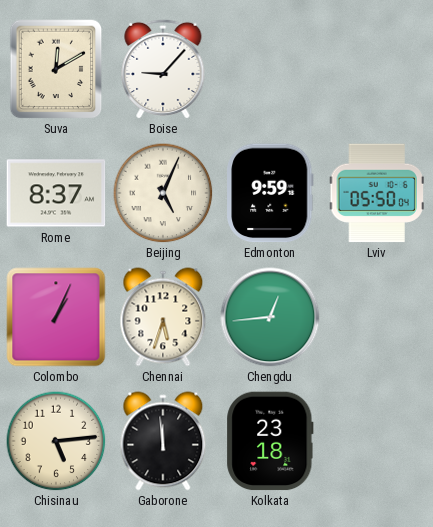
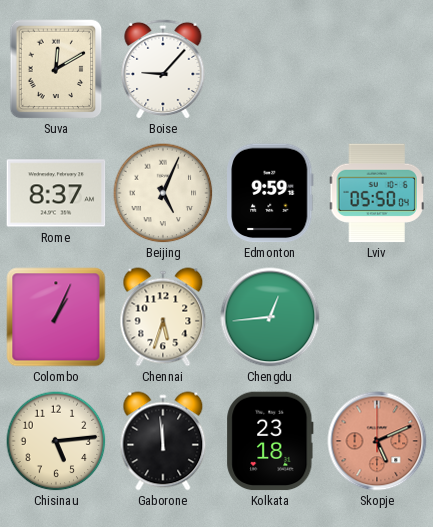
Skopje: none -> 5:11 (377, 441)
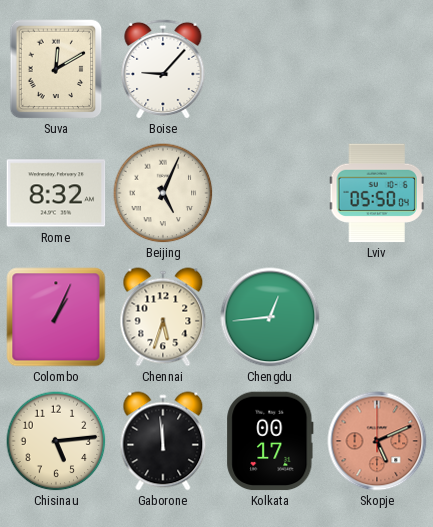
Rome: 8:37 -> 8:32 (56, 193)
Edmonton: 9:59 -> none (270, 193)
Kolkata: 23:18 -> 00:17 (270, 441)
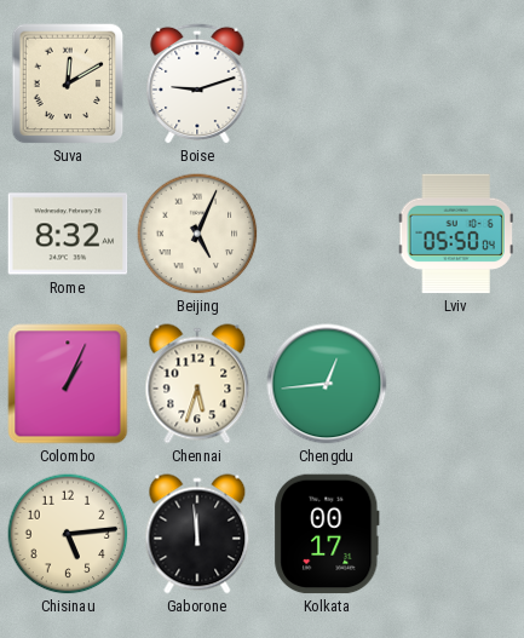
Boise: 9:07 -> 9:12 (197, 84)
Skopje: 5:11 -> none (377, 441)
